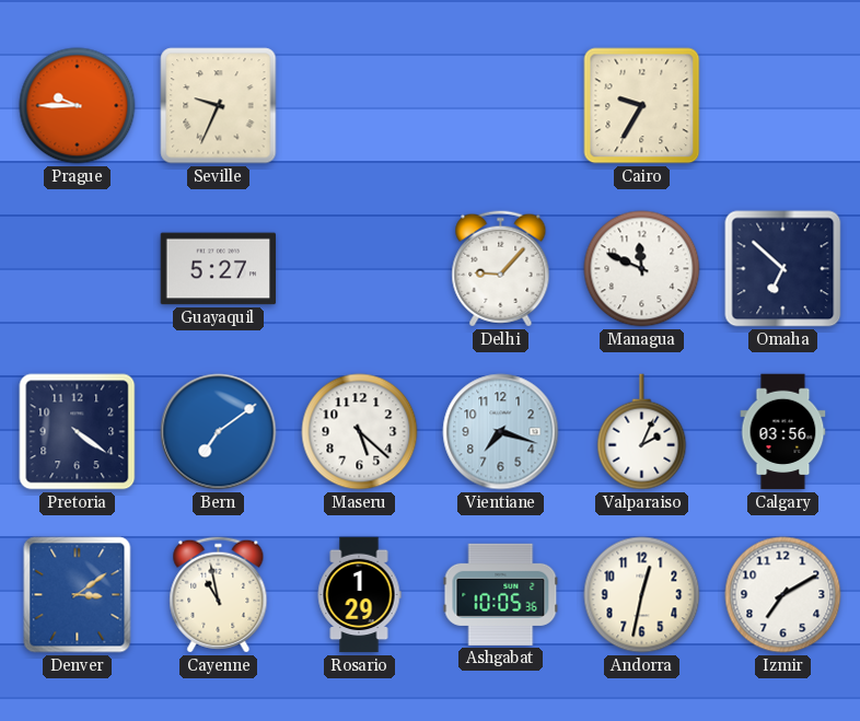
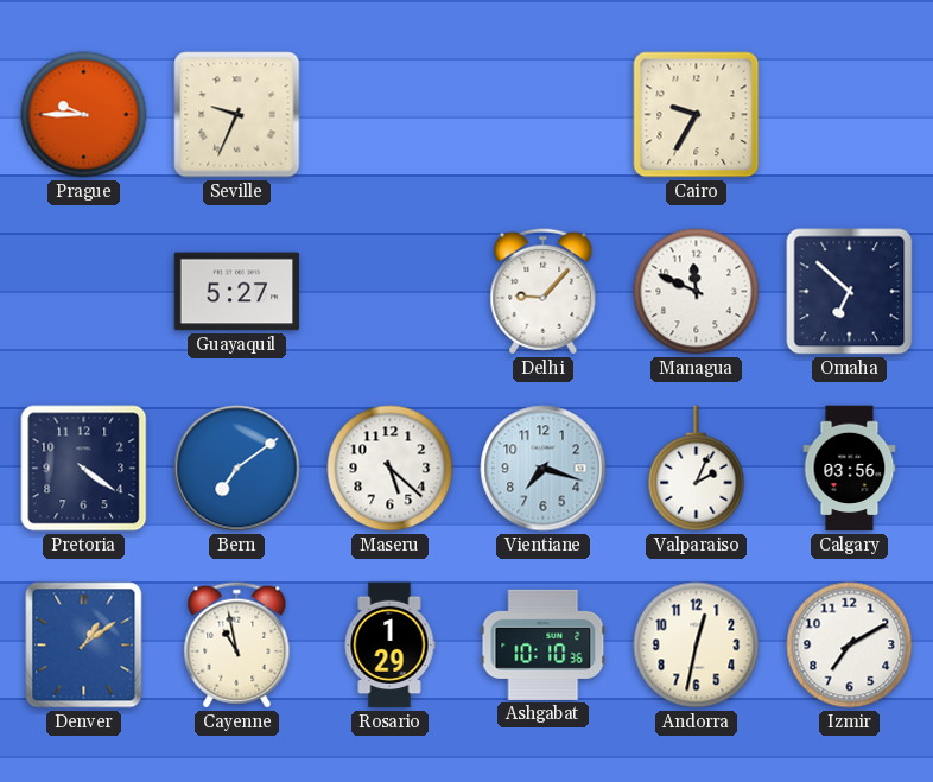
Denver: 3:09 -> 1:09 (84, 646)
Ashgabat: 10:05 -> 10:10 (544, 644)
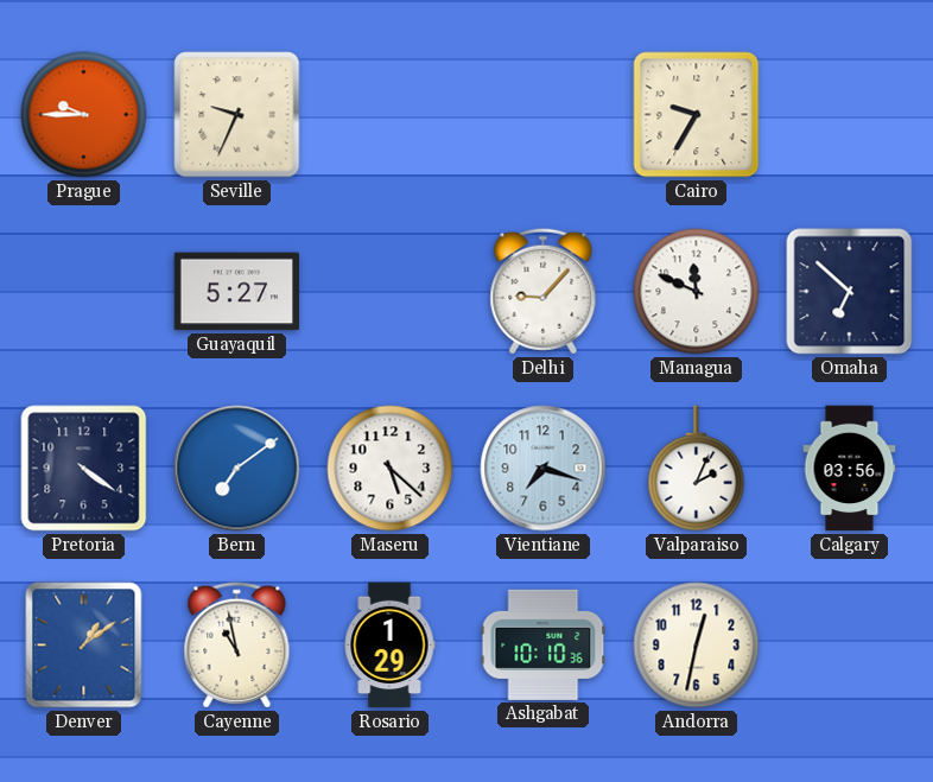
Izmir: 7:10 -> none (850, 646)
